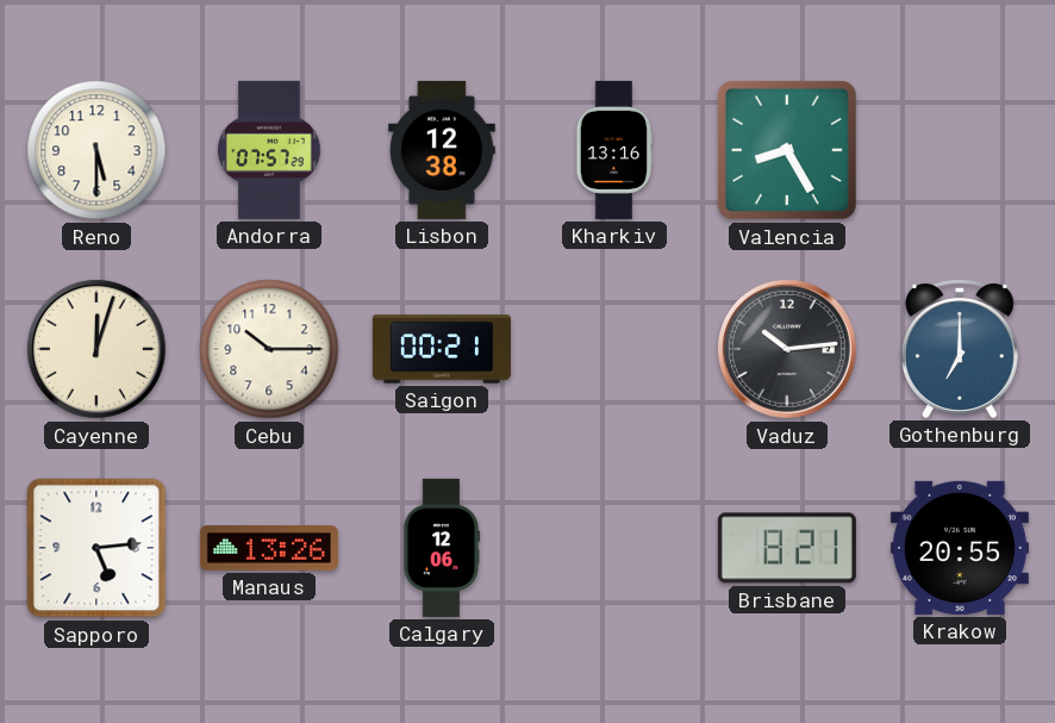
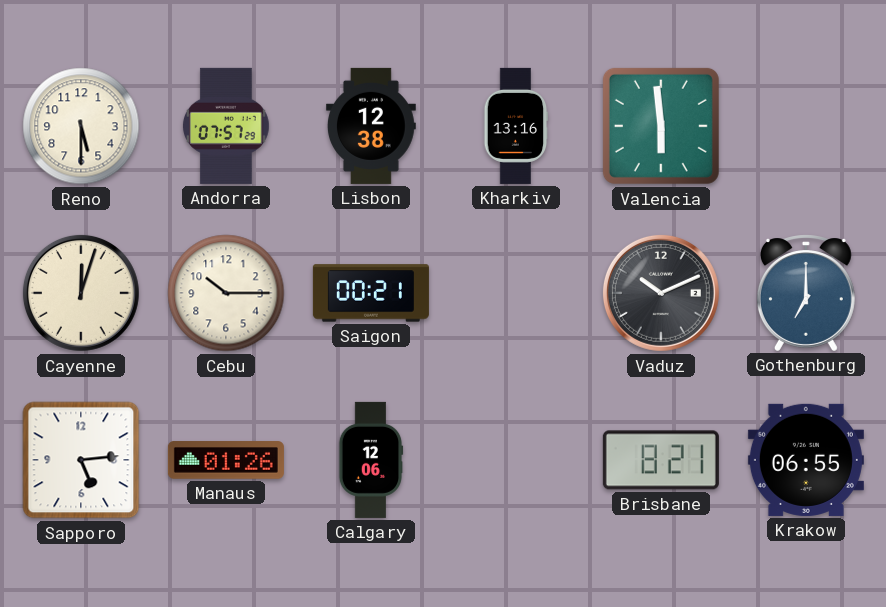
Valencia: 8:25 -> 5:59 (661, 126)
Vaduz: 10:14 -> 10:11 (661, 293)
Manaus: 13:26 -> 01:26 (226, 460)
Krakow: 20:55 -> 06:55 (806, 460)
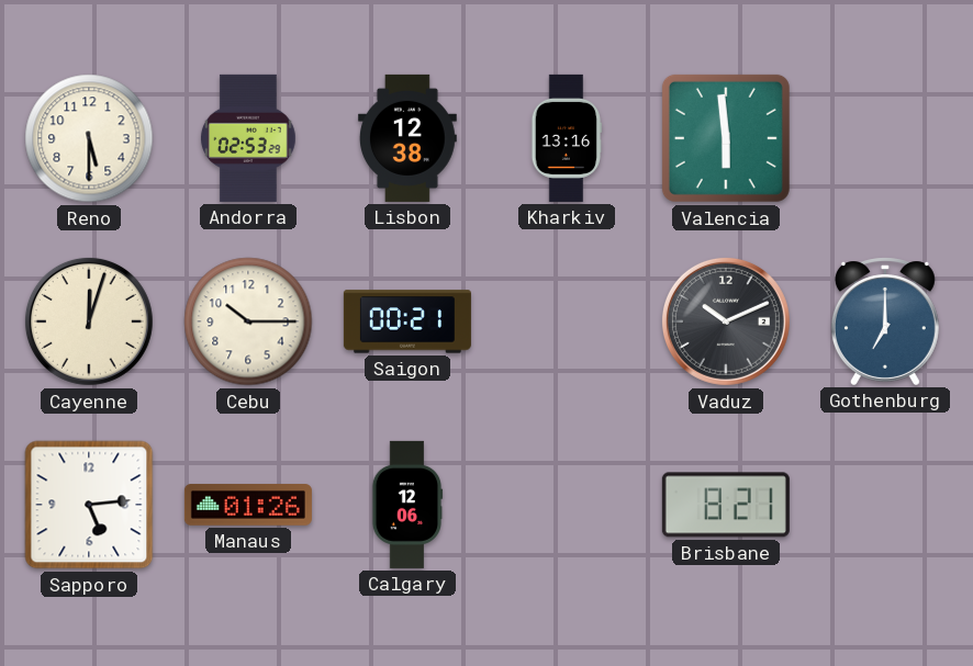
Andorra: 07:57 -> 02:53 (249, 138)
Krakow: 06:55 -> none (806, 460)
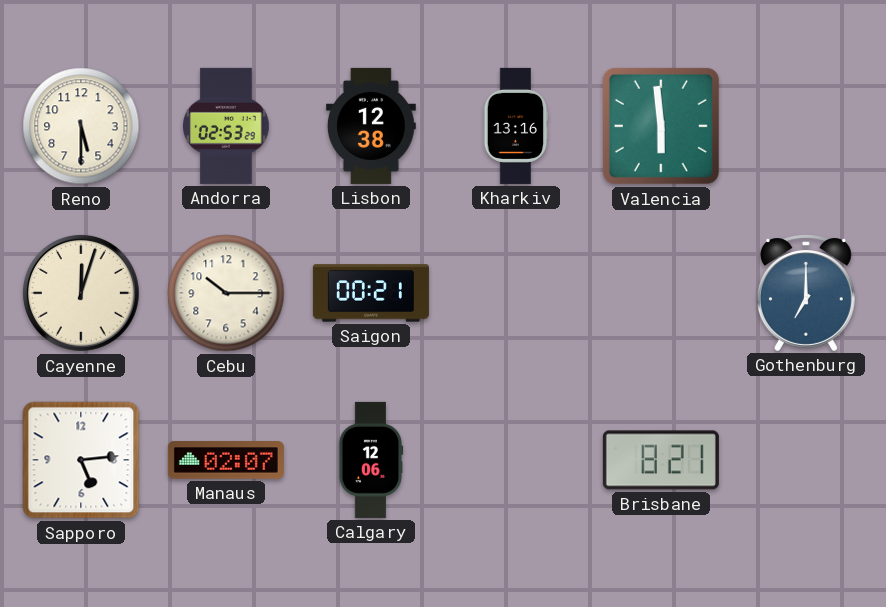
Vaduz: 10:11 -> none (726, 321)
Manaus: 01:26 -> 02:07 (226, 460)
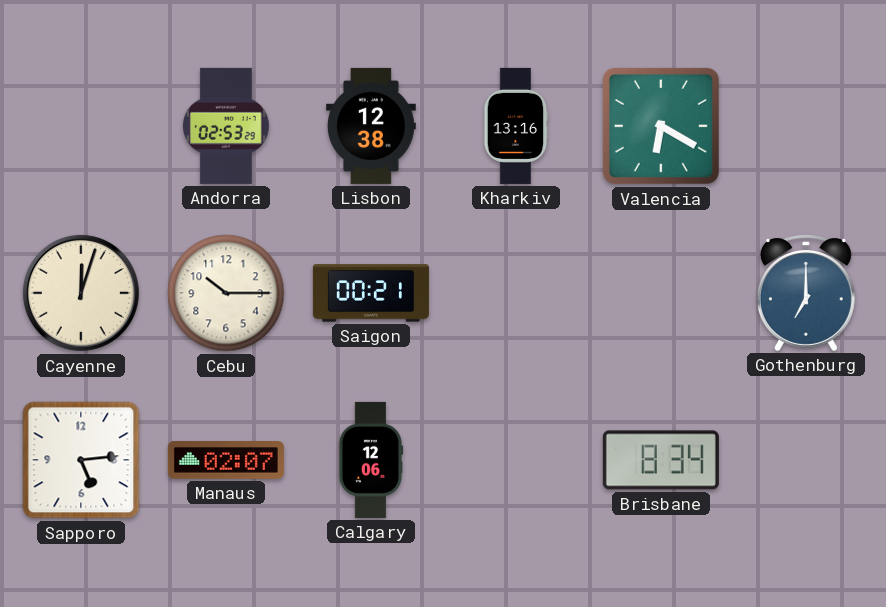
Reno: 5:30 -> none (81, 126)
Valencia: 5:59 -> 6:20 (661, 126)
Brisbane: 8:21 -> 8:34 (661, 460)
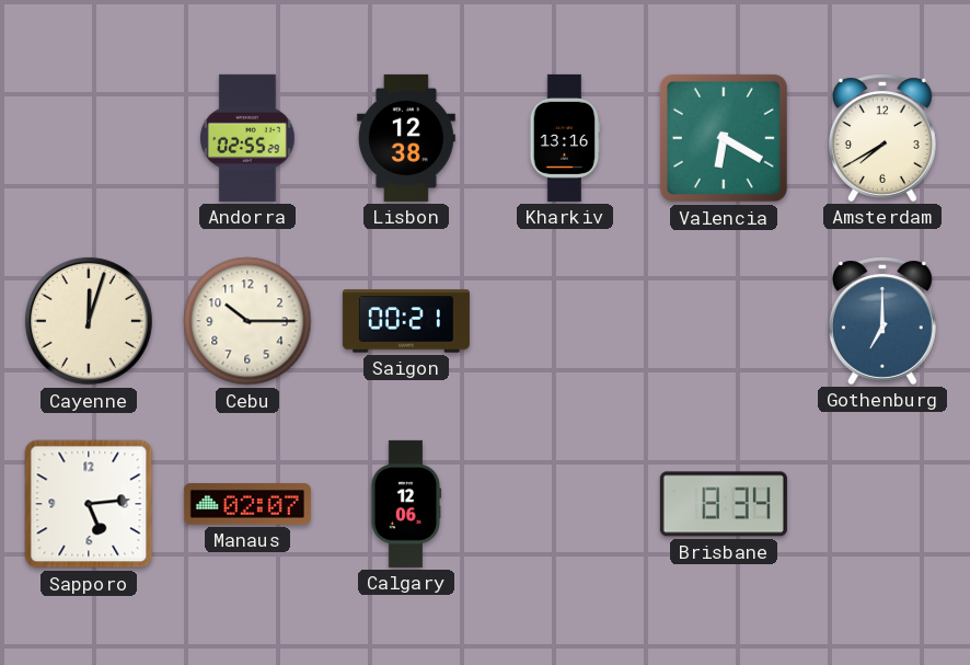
Andorra: 02:53 -> 02:55 (249, 138)
Amsterdam: none -> 7:40 (882, 138)
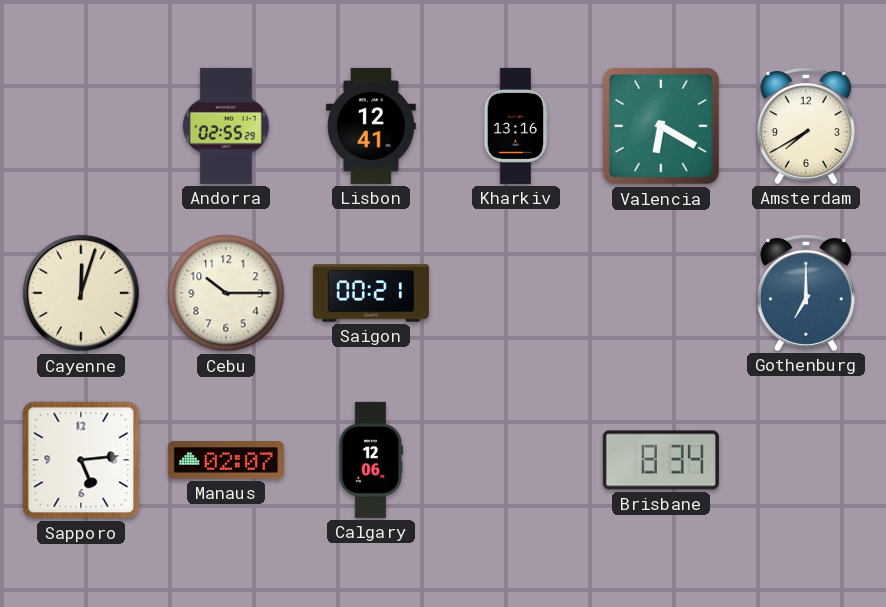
Lisbon: 12:38 -> 12:41 (371, 126)
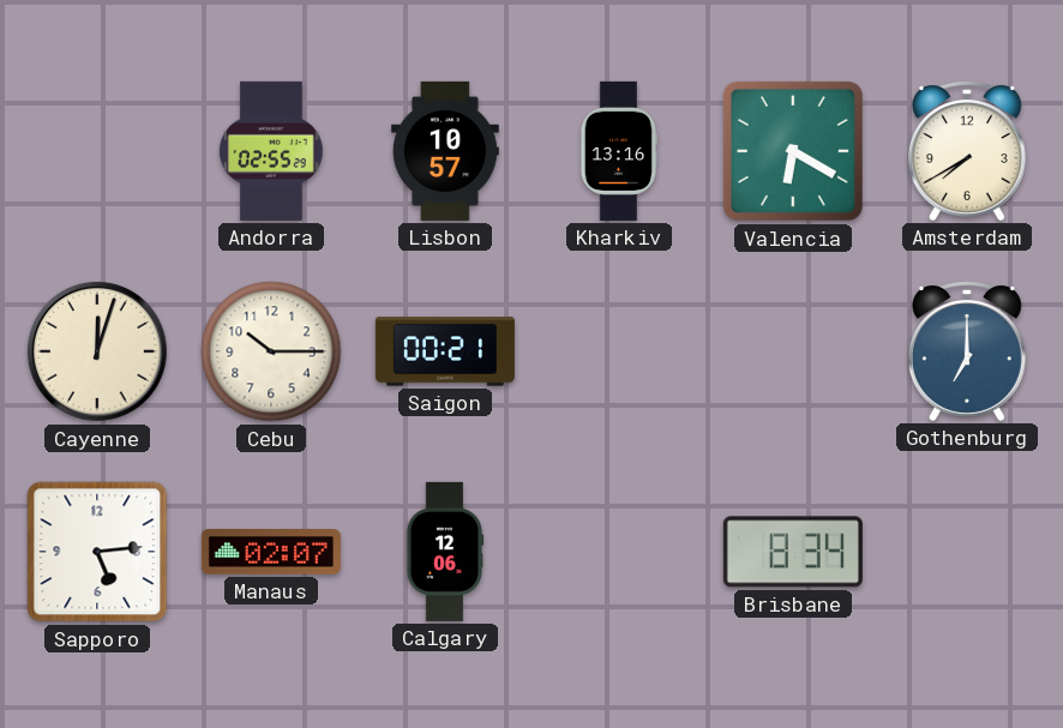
Lisbon: 12:41 -> 10:57 (445, 151)
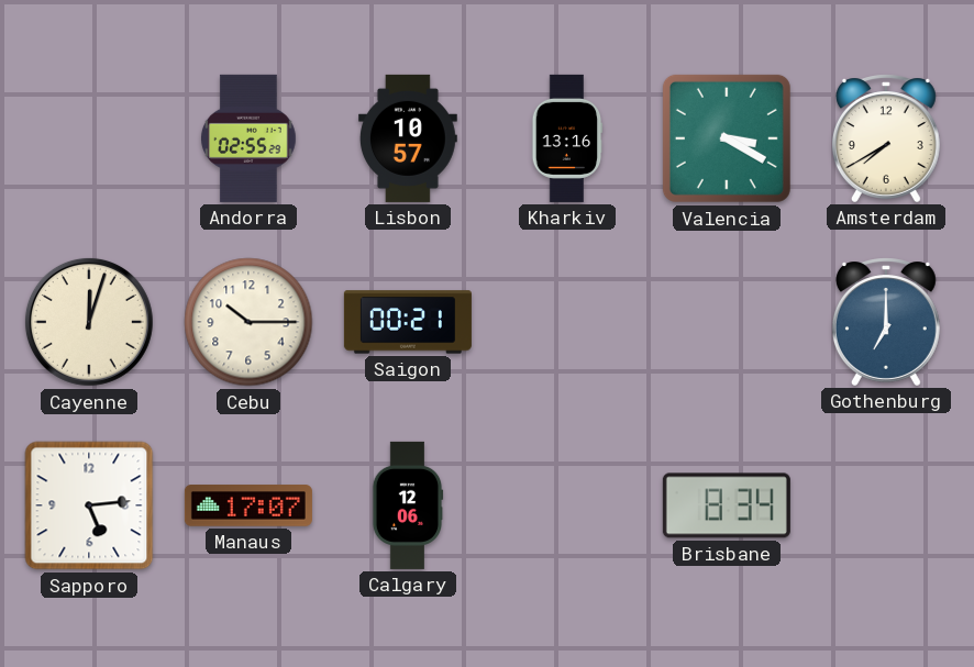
Valencia: 6:20 -> 3:20 (727, 138)
Manaus: 02:07 -> 17:07 (248, 505)
